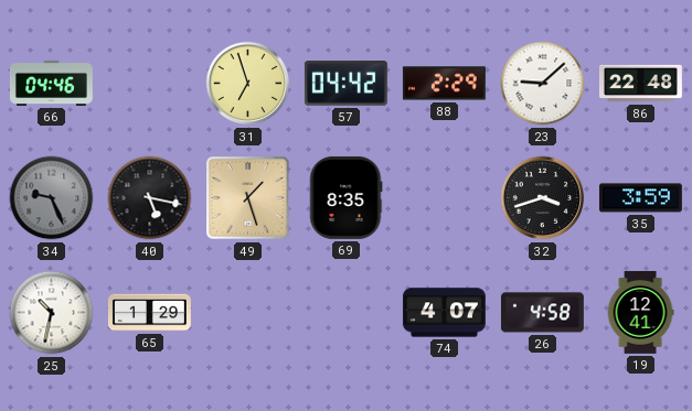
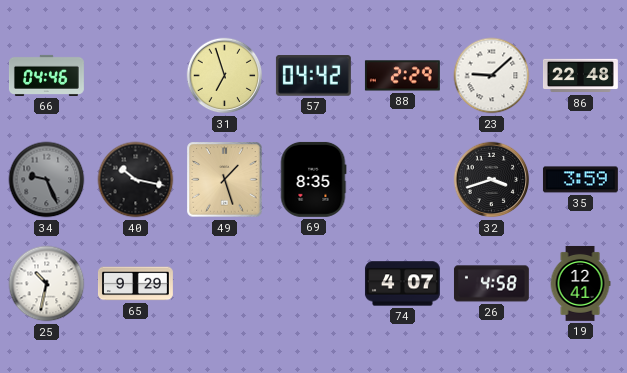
40: 5:17 -> 10:17 (136, 180)
65: 1:29 -> 9:29 (135, 284)
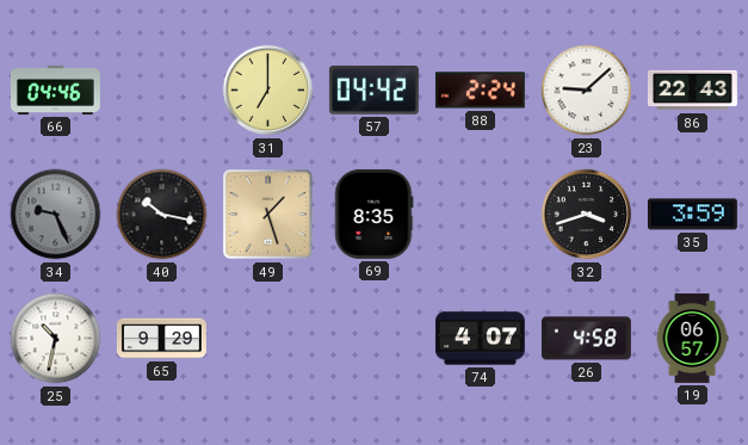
31: 6:57 -> 7:00 (268, 91)
88: 2:29 -> 2:24 (480, 91)
86: 22:48 -> 22:43 (693, 91)
19: 12:41 -> 06:57 (692, 338)
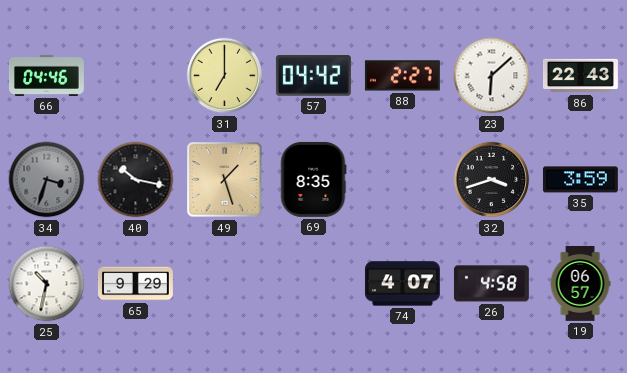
88: 2:24 -> 2:27 (402, 76)
23: 9:08 -> 6:08 (492, 76)
34: 9:26 -> 3:33 (47, 180)
